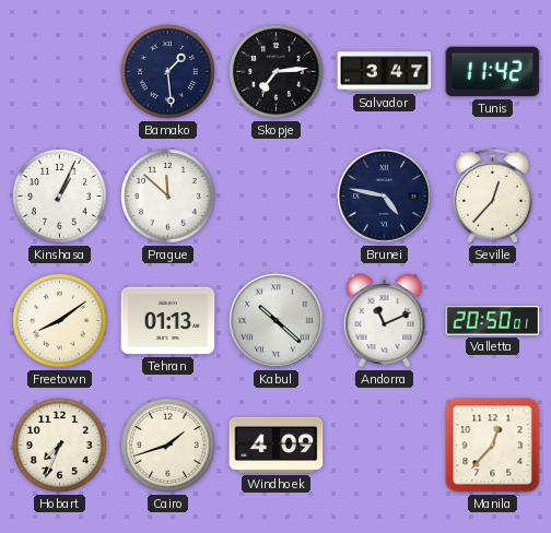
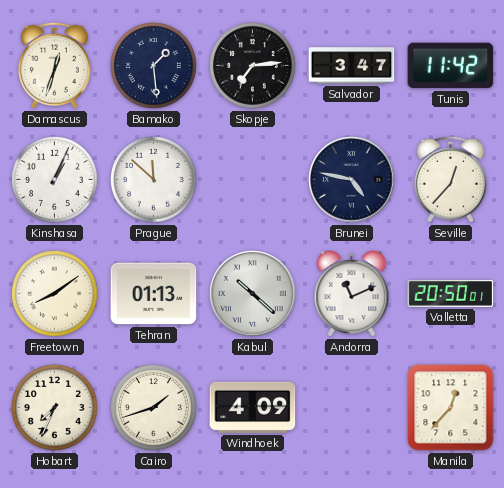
Damascus: none -> 12:33 (54, 65)
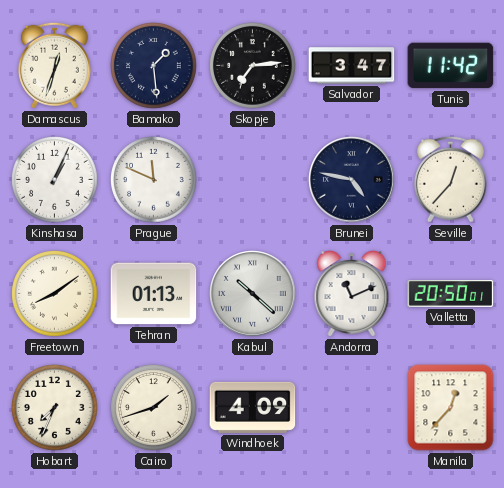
Prague: 11:52 -> 11:49 (154, 180)
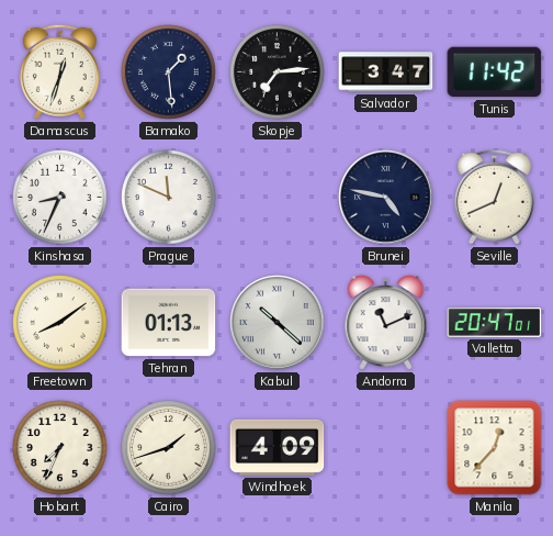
Kinshasa: 1:04 -> 8:34 (60, 198)
Seville: 12:37 -> 12:41 (494, 197)
Valletta: 20:50 -> 20:47 (495, 323)
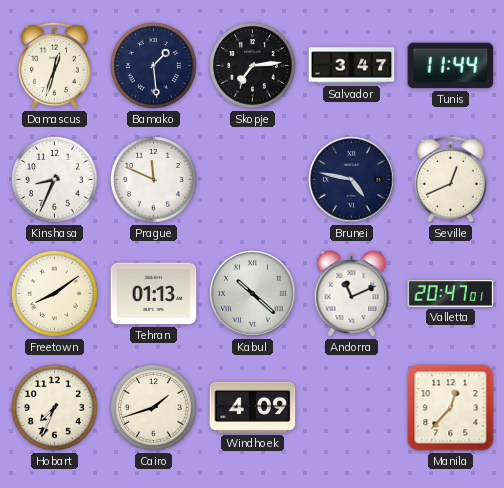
Tunis: 11:42 -> 11:44 (451, 66)
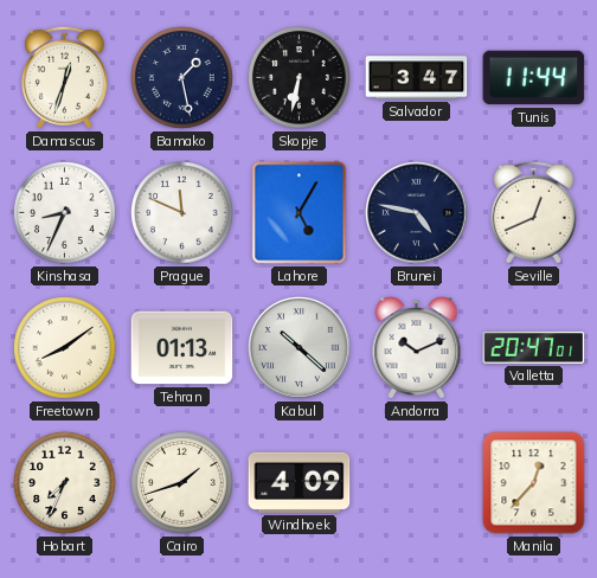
Bamako: 1:29 -> 1:28 (182, 78)
Skopje: 7:14 -> 6:32 (300, 78)
Lahore: none -> 5:05 (300, 213)
Andorra: 11:11 -> 10:11 (417, 348)
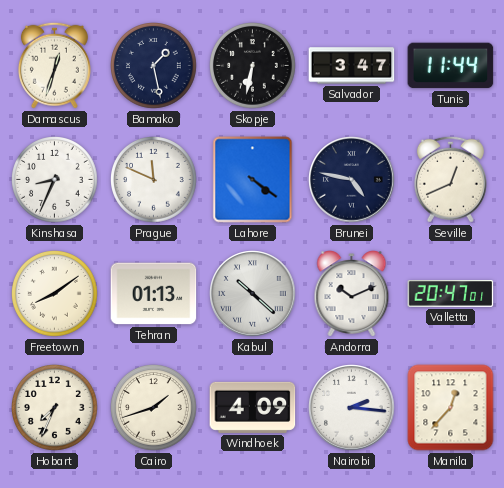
Lahore: 5:05 -> 4:21 (253, 180)
Nairobi: none -> 2:16 (352, 408)
